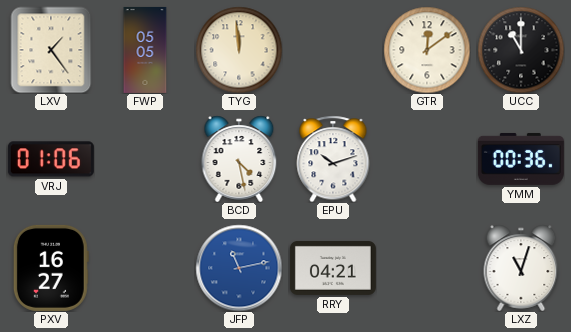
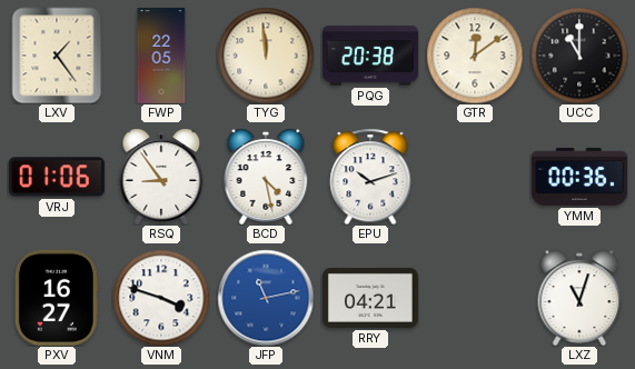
FWP: 05:05 -> 22:05 (161, 56)
PQG: none -> 20:38 (370, 56)
RSQ: none -> 8:54 (161, 177)
VNM: none -> 3:48 (161, 298)
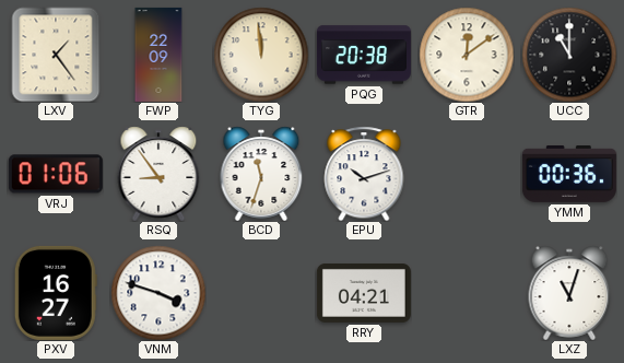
FWP: 22:05 -> 22:09 (158, 55)
BCD: 4:28 -> 11:33 (261, 174)
JFP: 11:13 -> none (266, 298)
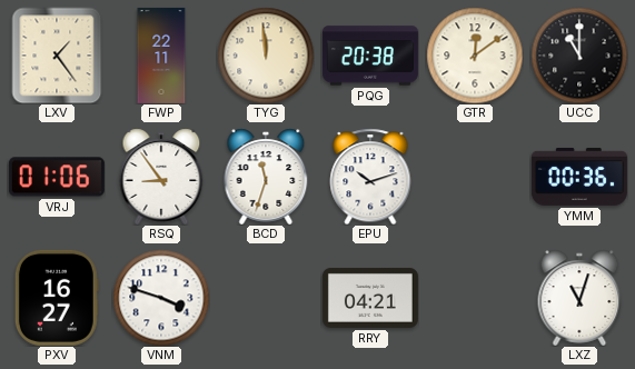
FWP: 22:09 -> 22:11 (161, 56)
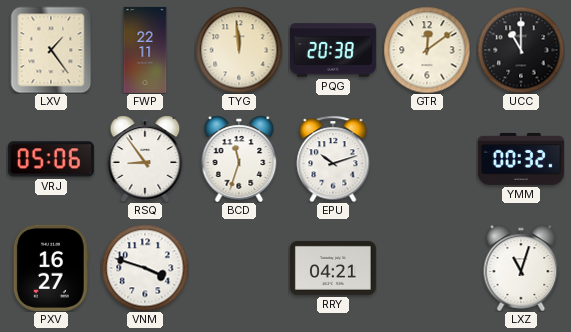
VRJ: 01:06 -> 05:06 (51, 159)
YMM: 00:36 -> 00:32 (521, 159)
